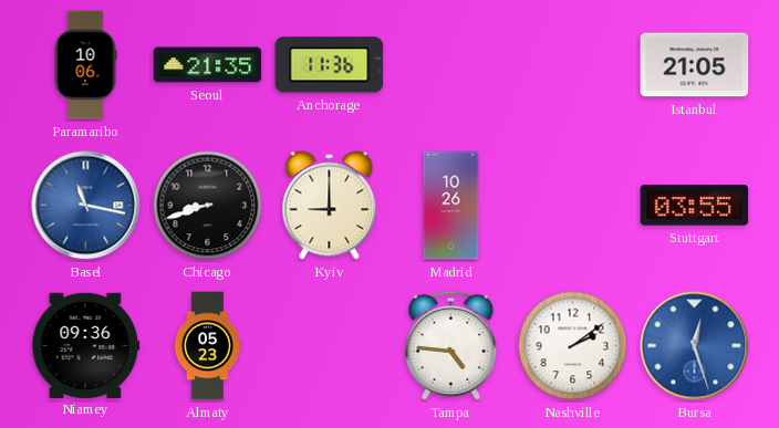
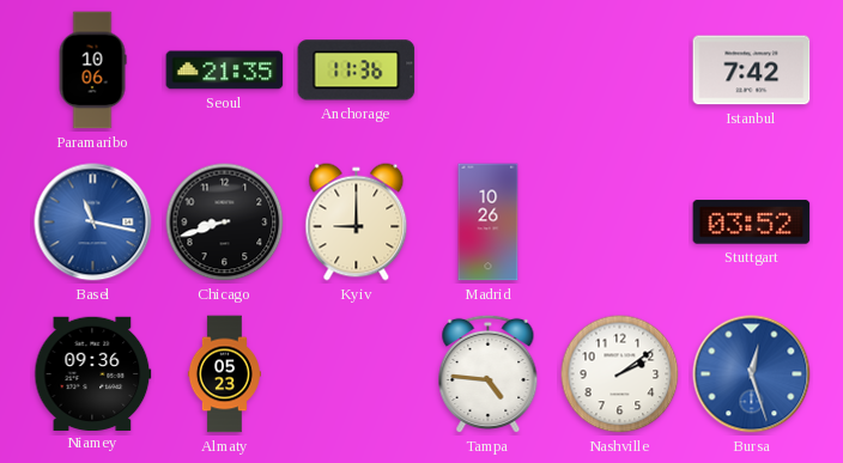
Istanbul: 21:05 -> 7:42 (752, 71)
Stuttgart: 03:55 -> 03:52 (752, 223)
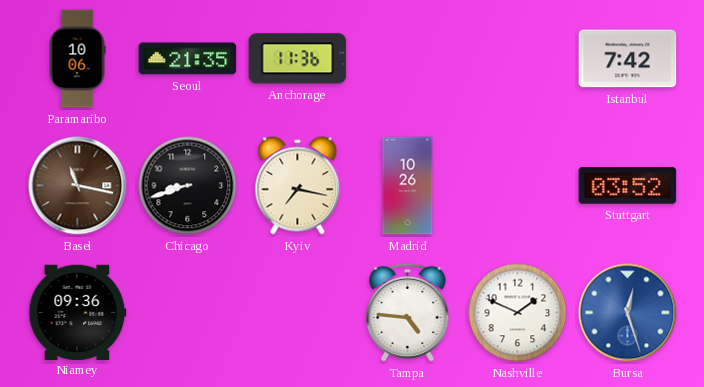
Basel dial: blue -> brown (78, 186)
Kyiv: 9:00 -> 7:17 (298, 186)
Almaty: 05:23 -> none (224, 374)
Nashville: 2:09 -> 1:49 (518, 313)
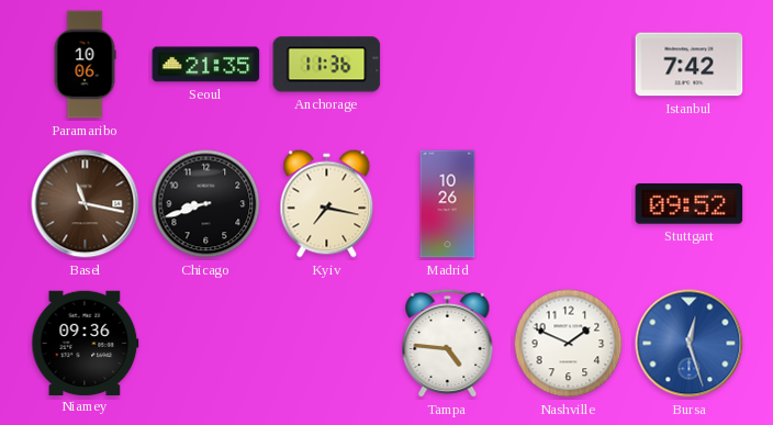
Stuttgart: 03:52 -> 09:52 (690, 204)
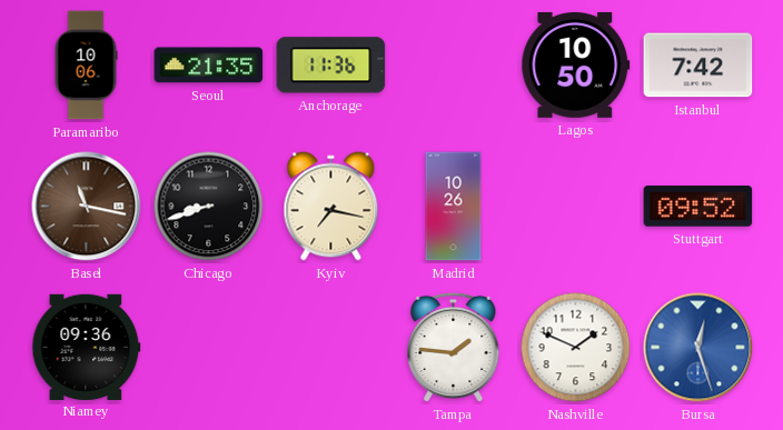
Lagos: none -> 10:50 (576, 64)
Tampa: 4:46 -> 1:46 (454, 348)
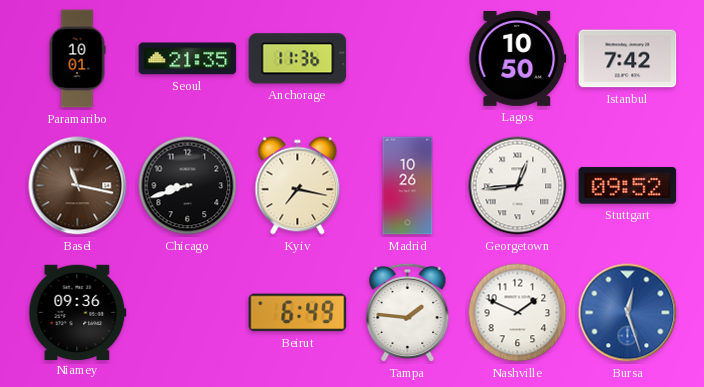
Paramaribo: 10:06 -> 10:01 (77, 59)
Georgetown: none -> 12:44 (518, 186)
Beirut: none -> 6:49 (298, 313)
